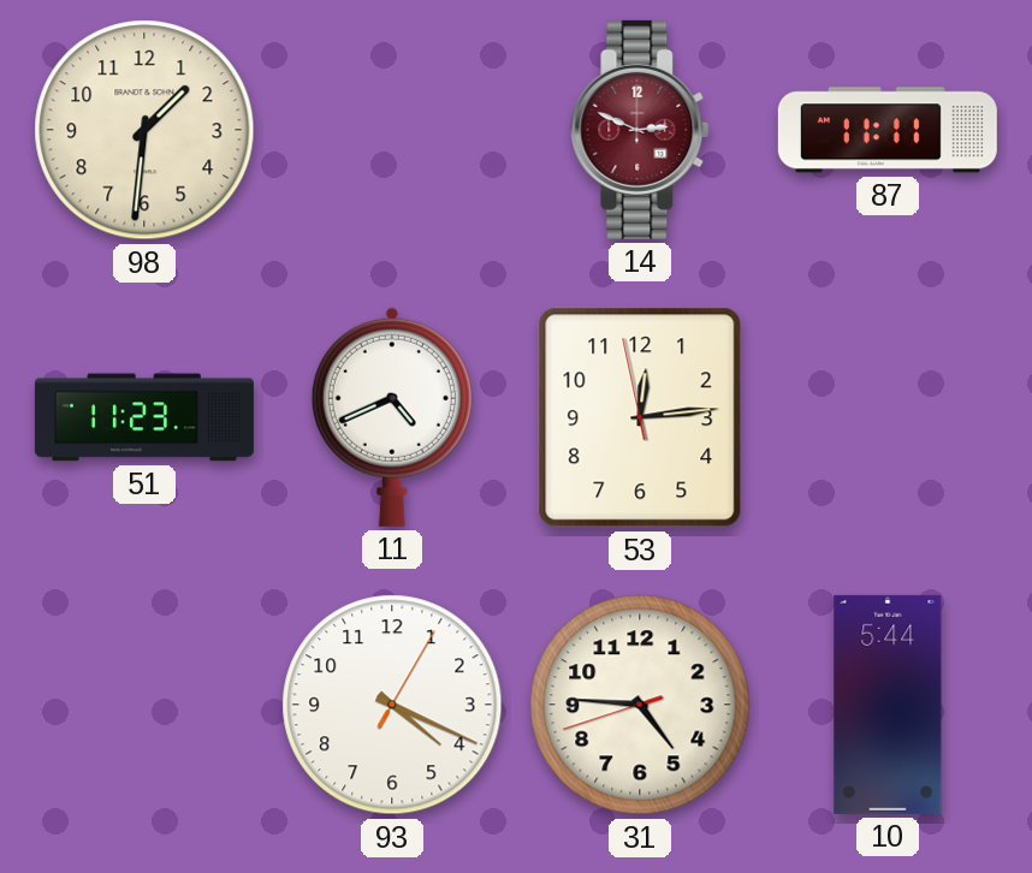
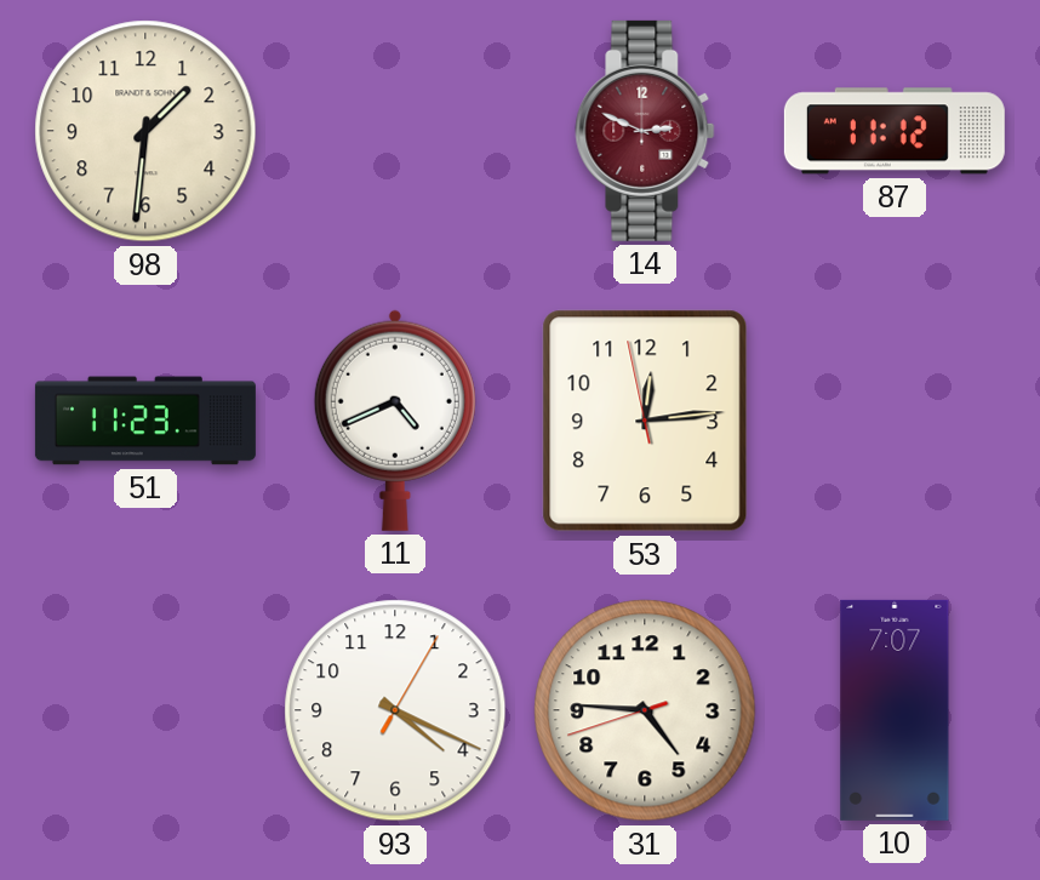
87: 11:11 -> 11:12 (895, 131)
10: 5:44 -> 7:07 (895, 710)
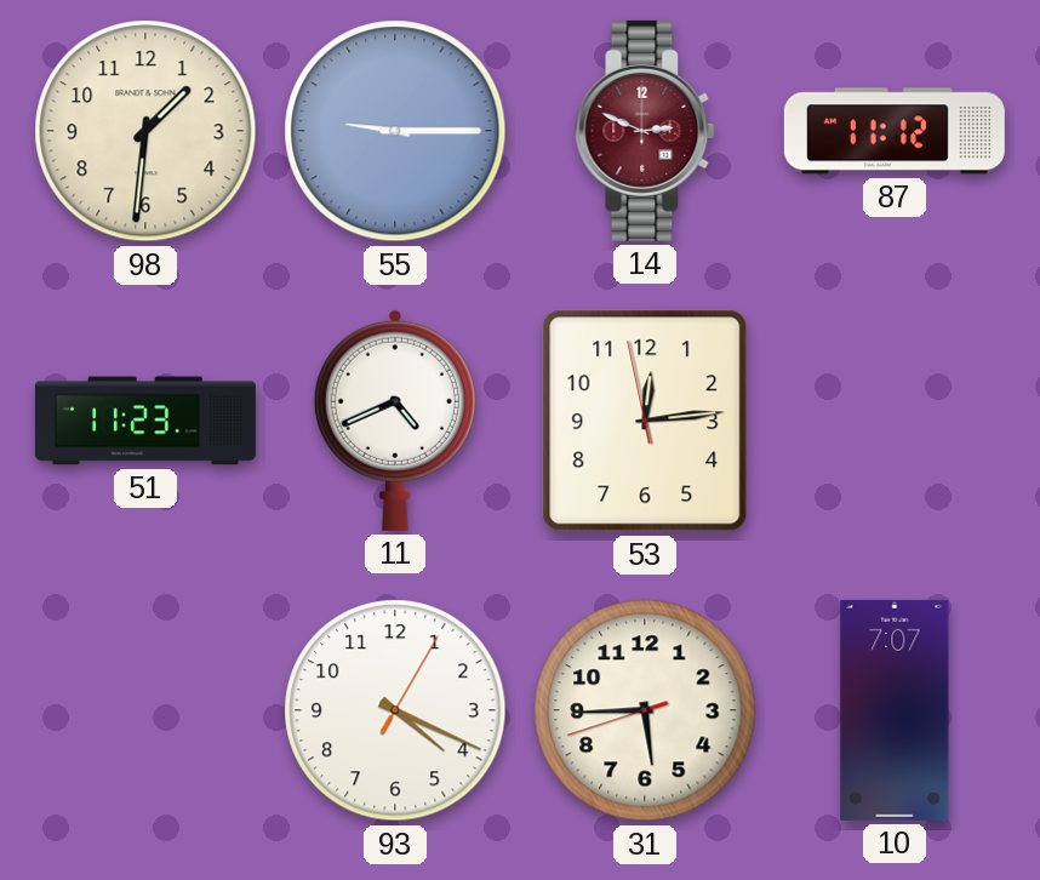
55: none -> 9:15 (395, 131)
31: 4:45 -> 5:44 (645, 710)
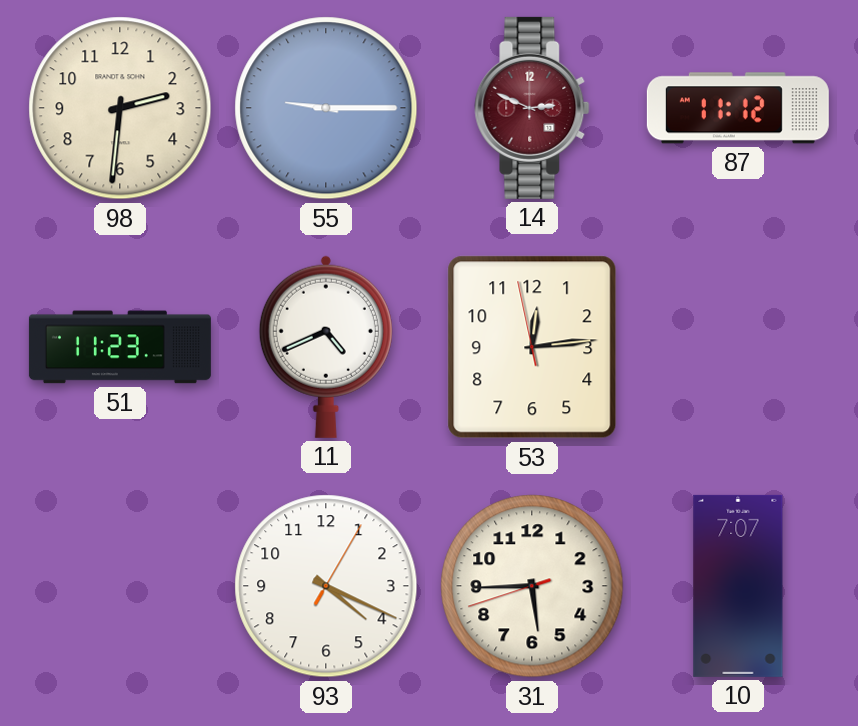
98: 1:31 -> 2:31 (120, 108)
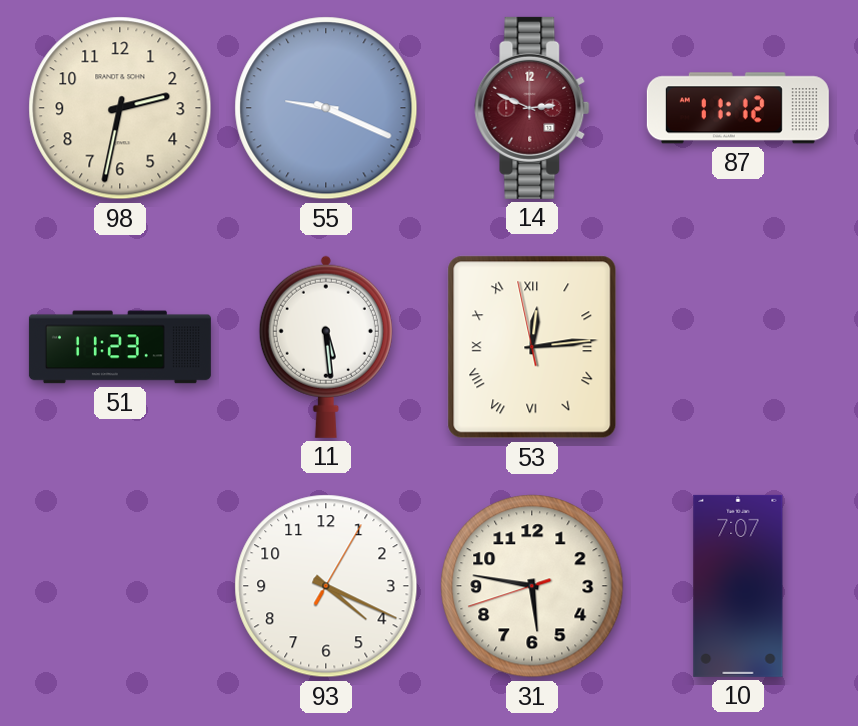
98: 2:31 -> 2:32 (120, 108)
55: 9:15 -> 9:19 (326, 108)
11: 4:41 -> 5:29 (326, 347)
53 numerals: Arabic -> Roman (532, 347)
31: 5:44 -> 5:46 (532, 586)
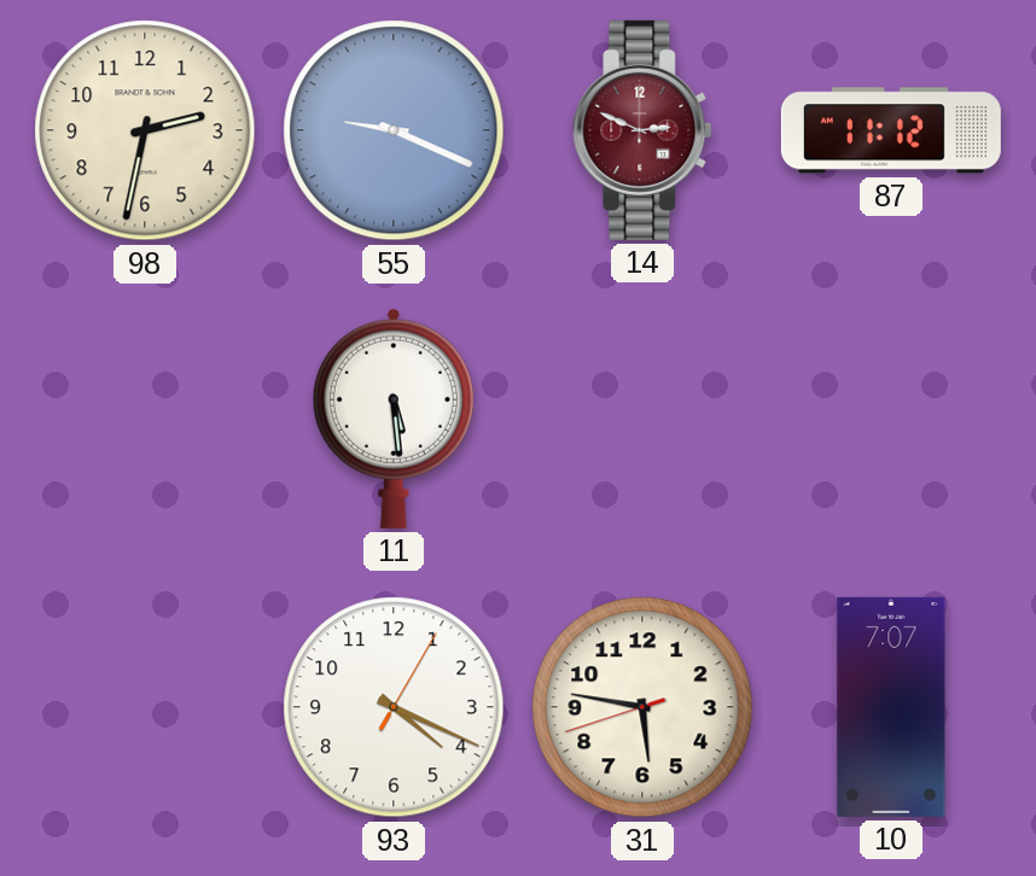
51: 11:23 -> none (120, 347)
53: 12:13 -> none (532, 347)
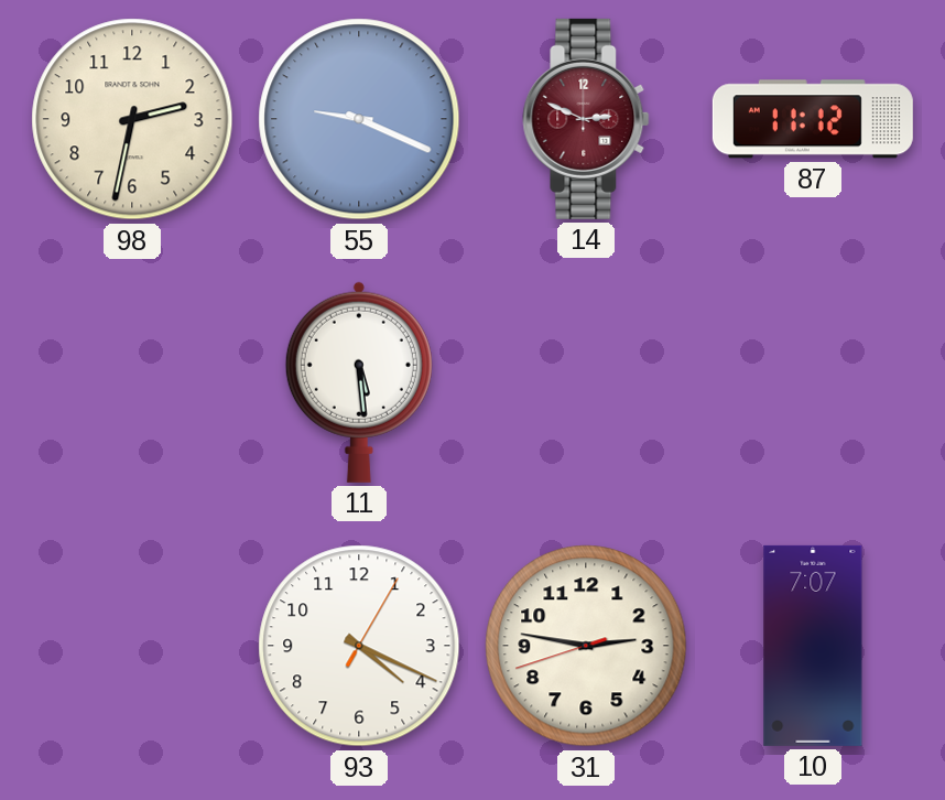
31: 5:46 -> 2:46 (586, 646)
